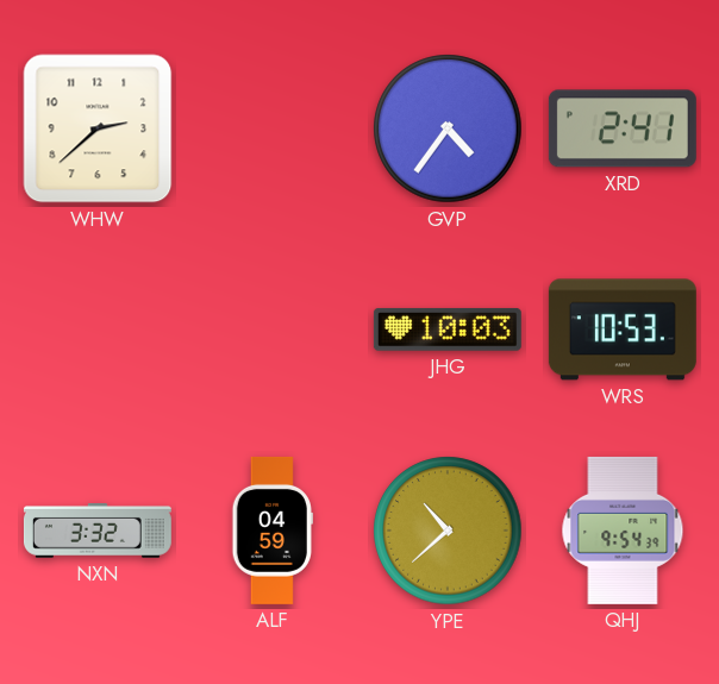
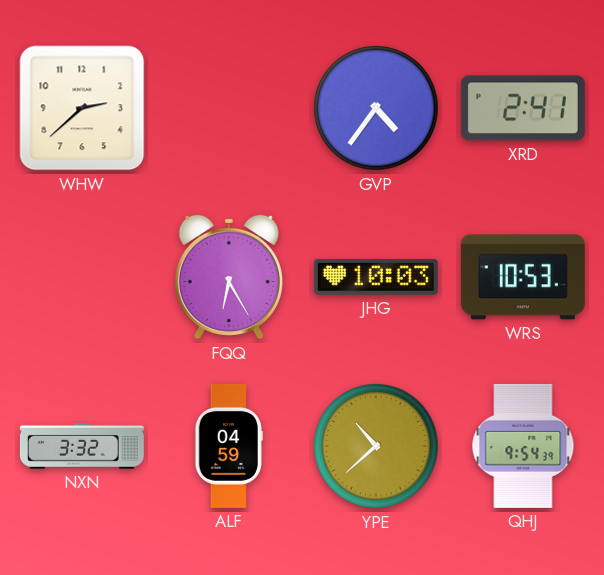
FQQ: none -> 6:25 (229, 277)
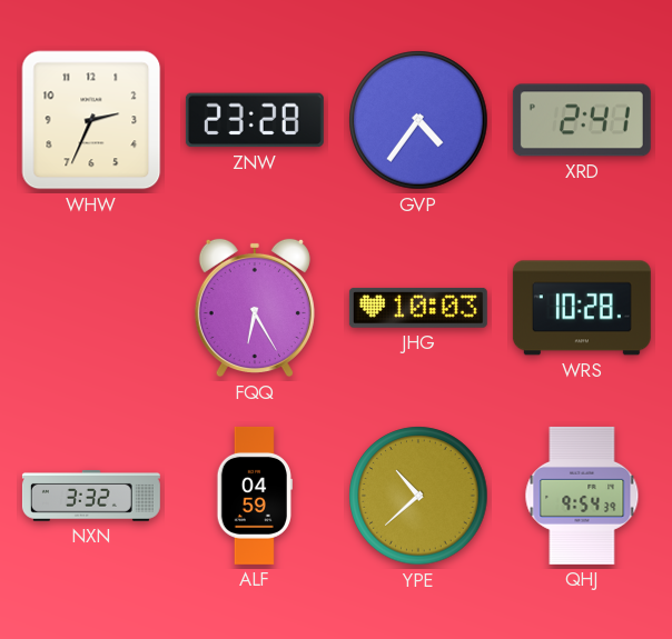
WHW: 2:38 -> 2:34 (91, 120)
ZNW: none -> 23:28 (255, 120)
WRS: 10:53 -> 10:28 (582, 308)
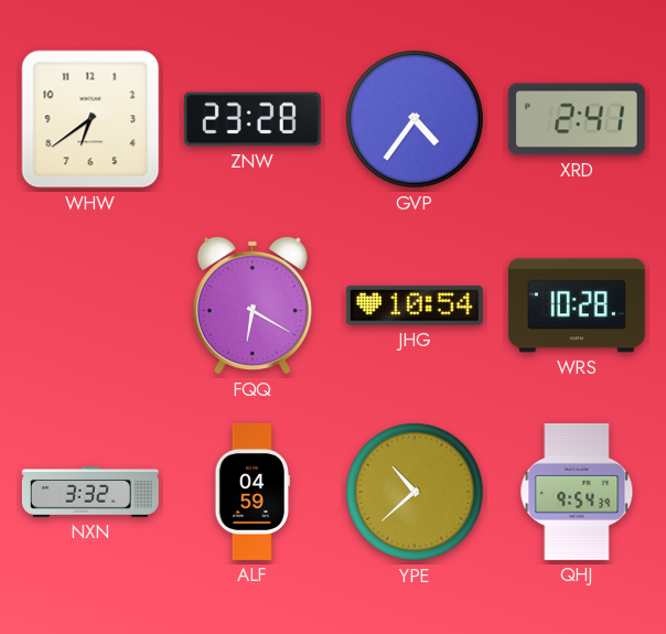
WHW: 2:34 -> 6:39 (90, 119)
FQQ: 6:25 -> 6:20 (253, 305)
JHG: 10:03 -> 10:54 (415, 305)
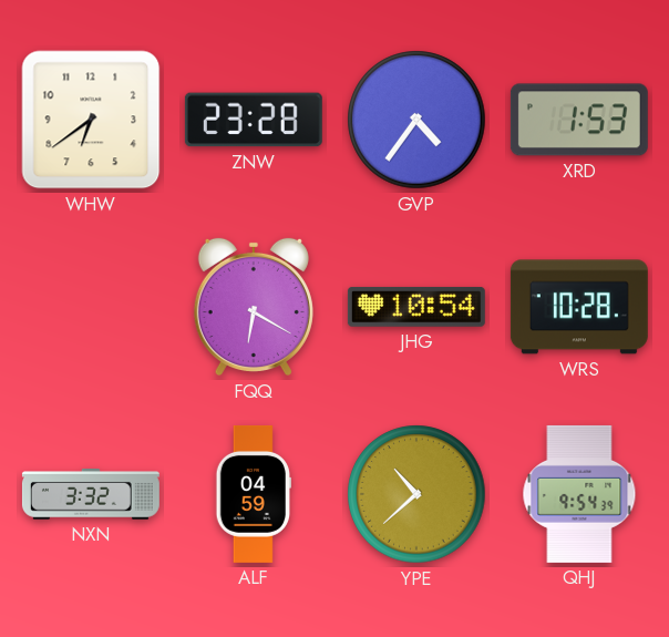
XRD: 2:41 -> 1:53 (579, 120)
